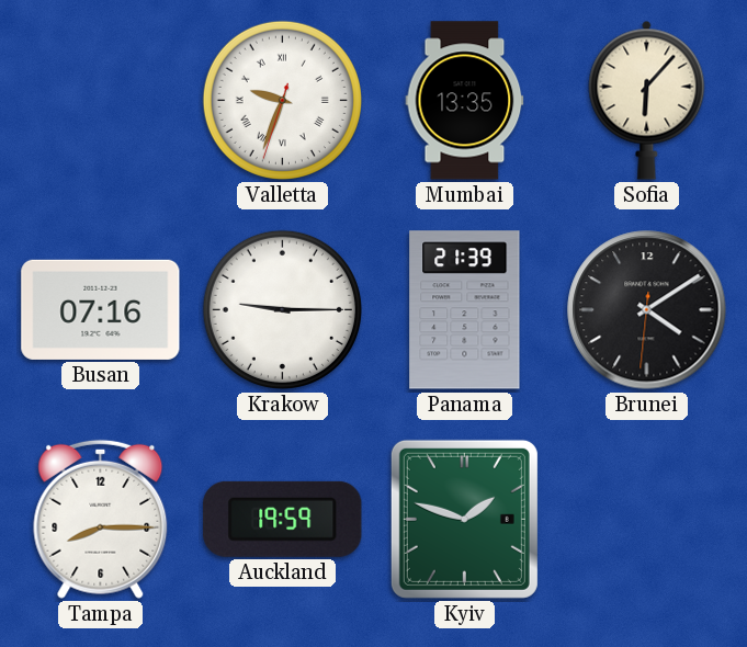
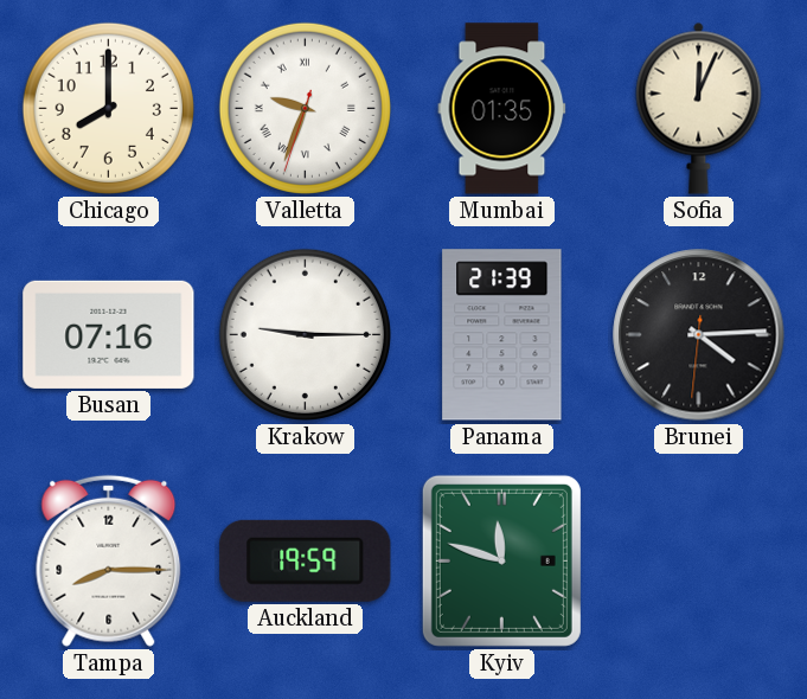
Chicago: none -> 8:00 (108, 108)
Mumbai: 13:35 -> 01:35 (502, 109)
Sofia: 6:07 -> 12:04 (699, 108)
Brunei: 4:09 -> 4:14 (699, 335)
Kyiv: 1:48 -> 11:48 (501, 560)
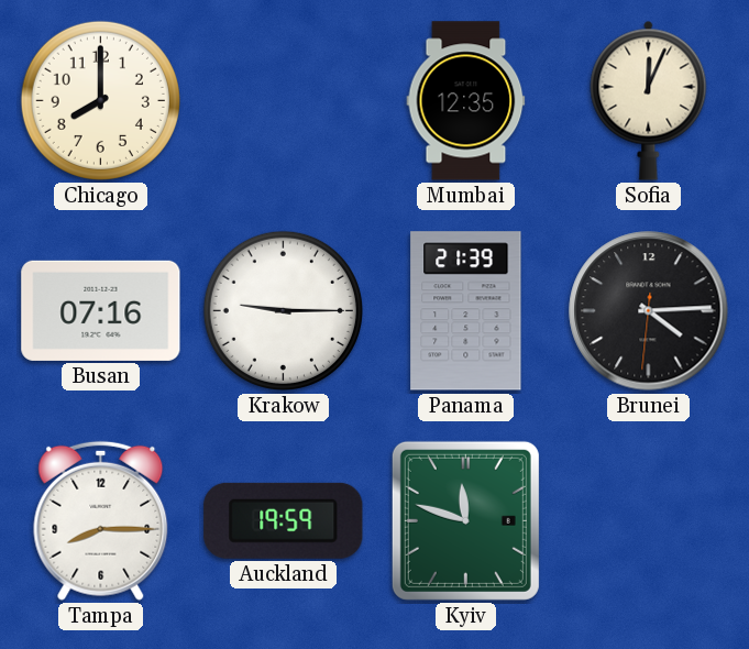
Valletta: 9:33 -> none (305, 108)
Mumbai: 01:35 -> 12:35 (466, 101)
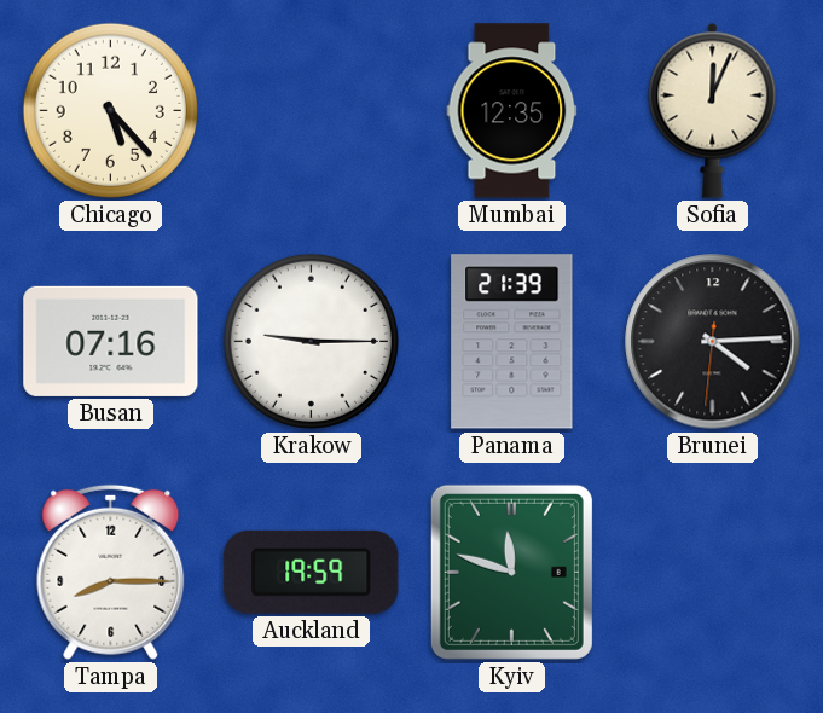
Chicago: 8:00 -> 5:23 (110, 110)
